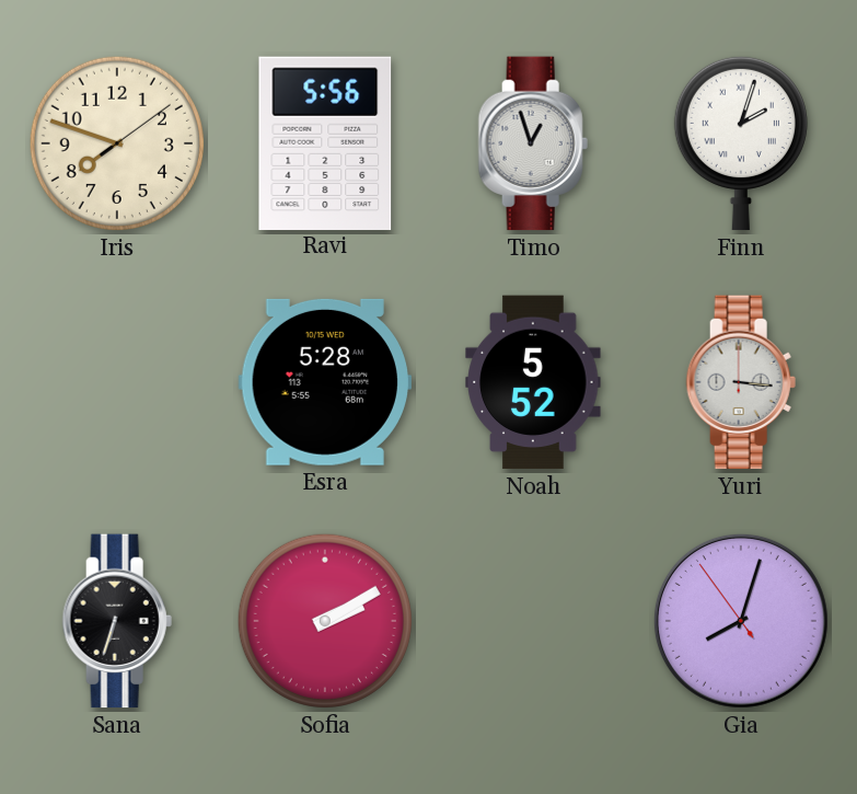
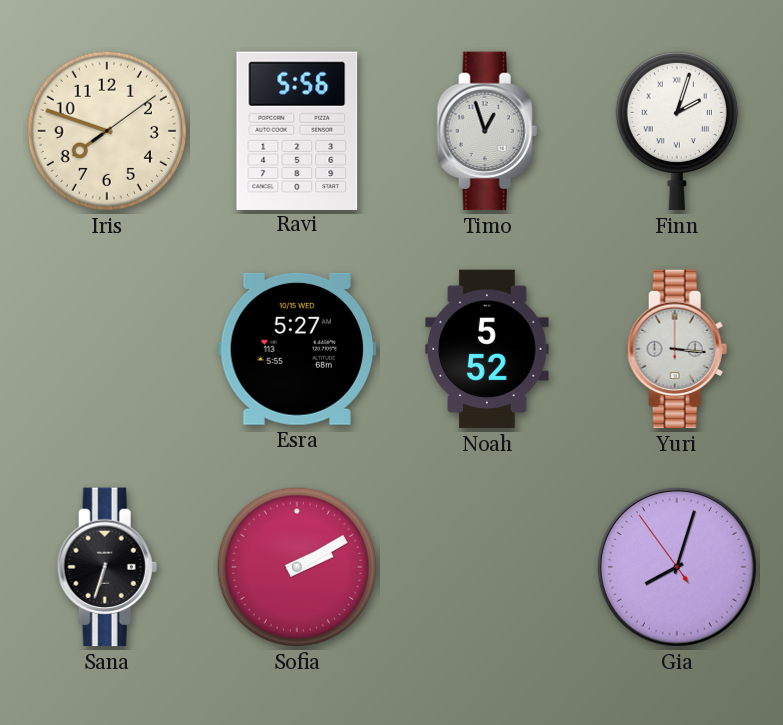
Esra: 5:28 -> 5:27 (296, 349)
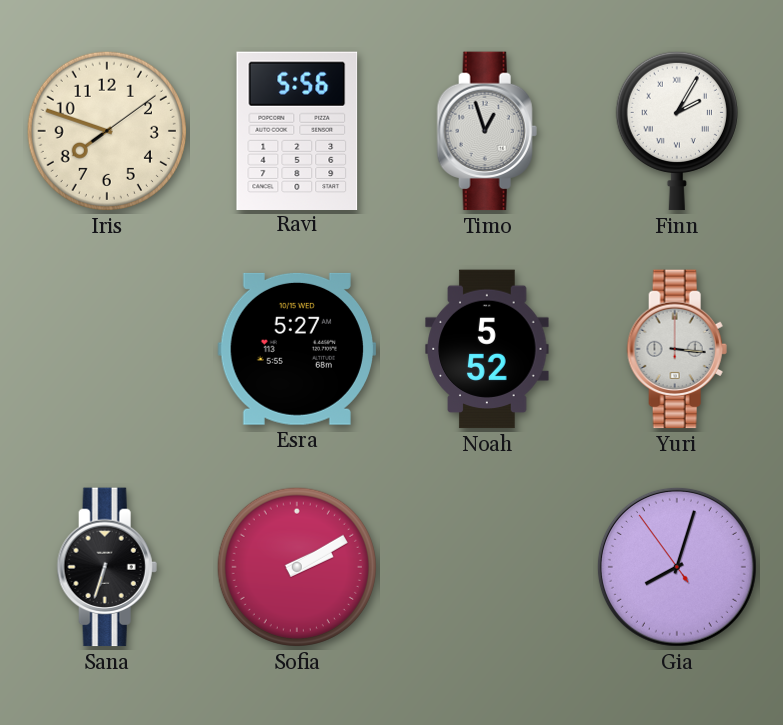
Finn: 2:03 -> 2:05 (677, 131)
